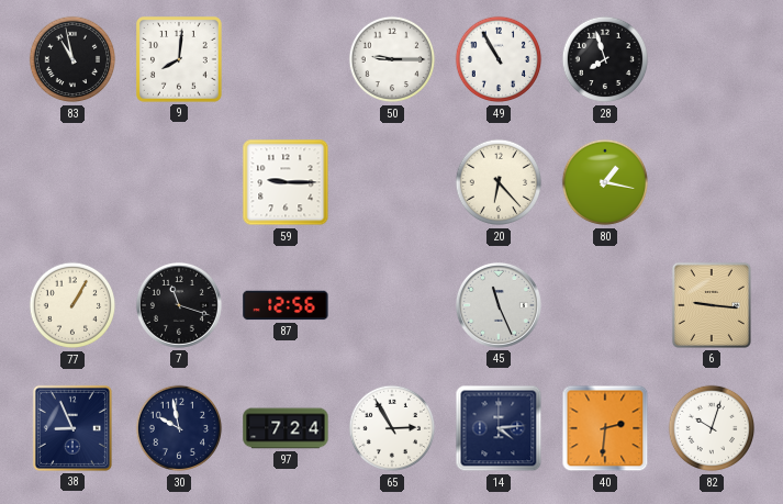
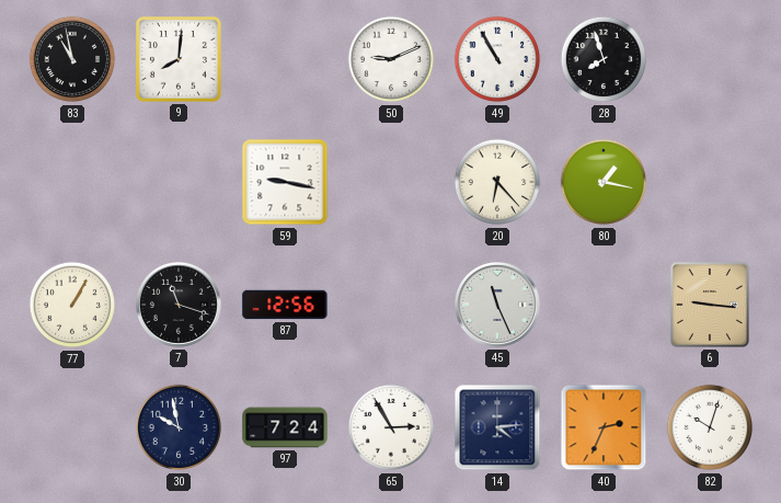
50: 9:15 -> 9:11 (391, 59)
59: 9:15 -> 9:17 (285, 182)
38: 8:56 -> none (72, 428)
40: 2:31 -> 2:34 (604, 427)
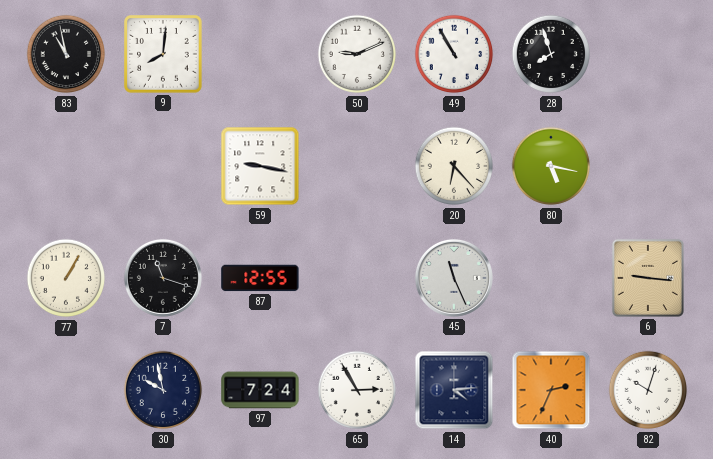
80: 1:17 -> 5:17 (551, 166)
87: 12:56 -> 12:55 (260, 278)
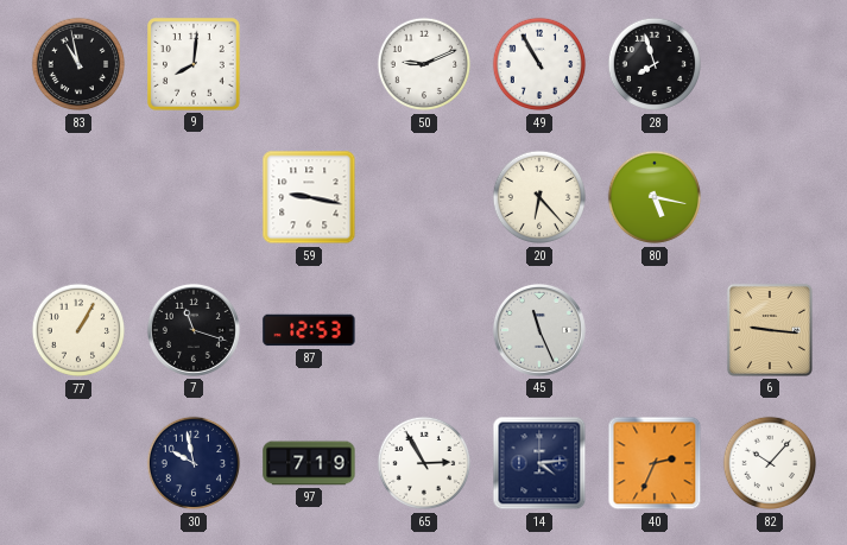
87: 12:55 -> 12:53 (309, 330)
97: 7:24 -> 7:19 (309, 463)
82: 10:03 -> 10:07 (770, 463)
